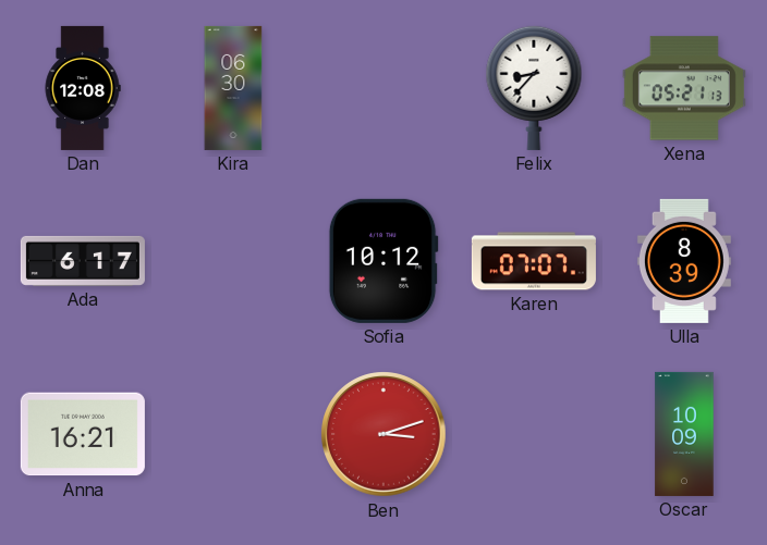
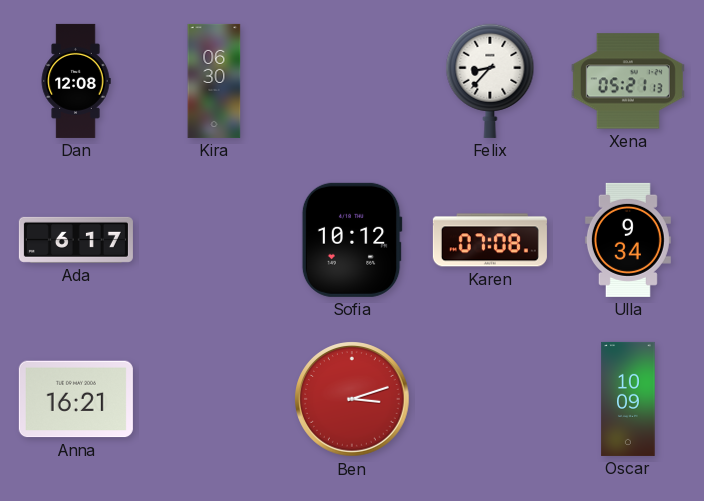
Karen: 07:07 -> 07:08 (490, 240)
Ulla: 8:39 -> 9:34 (628, 240)
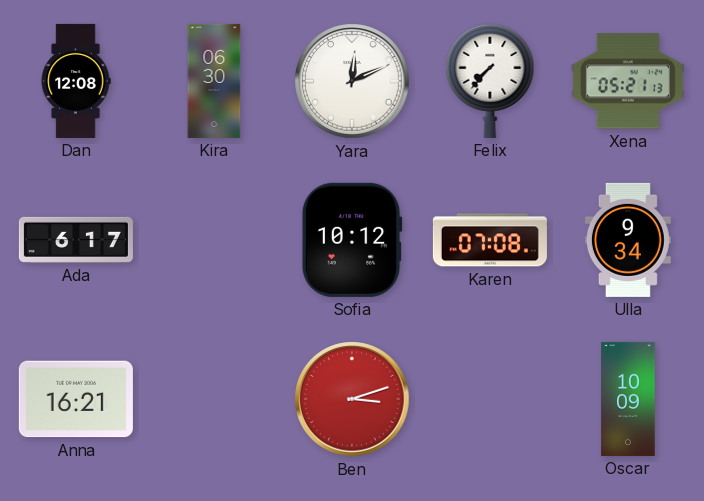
Yara: none -> 12:11 (352, 81)
Felix: 8:37 -> 7:37 (490, 81)
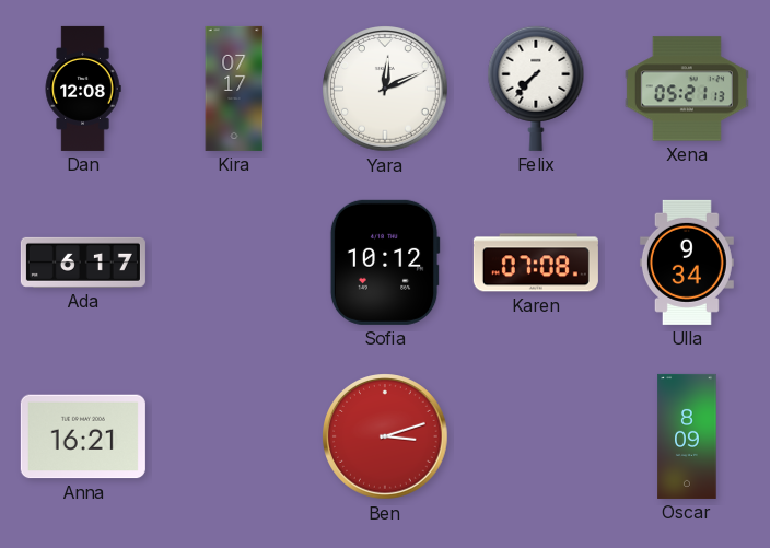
Kira: 06:30 -> 07:17 (234, 89)
Oscar: 10:09 -> 8:09 (687, 436)
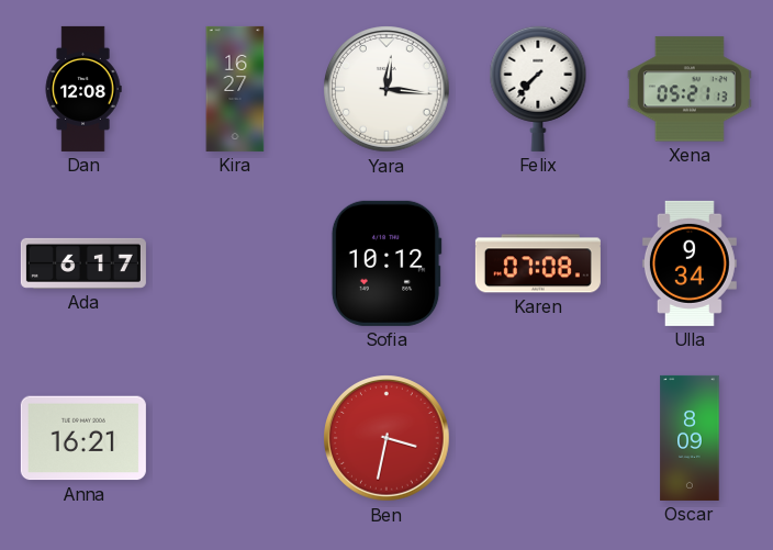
Kira: 07:17 -> 16:27 (235, 89)
Yara: 12:11 -> 12:16 (386, 89)
Ben: 3:12 -> 3:32 (386, 438)
